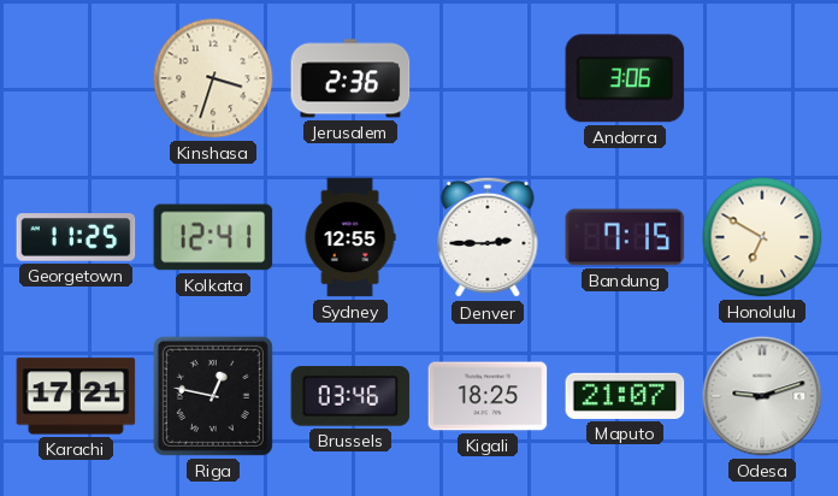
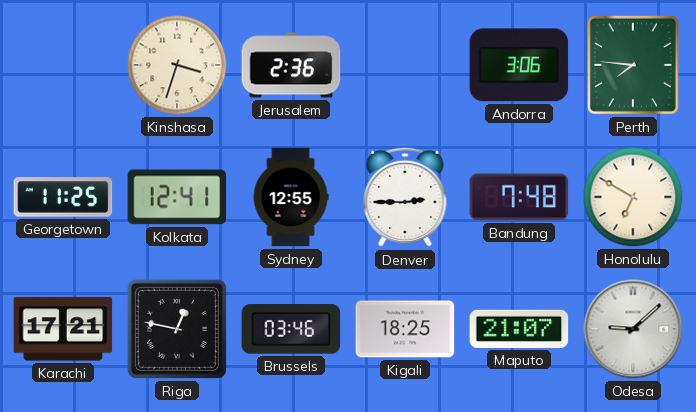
Perth: none -> 7:46 (633, 65)
Bandung: 7:15 -> 7:48 (519, 197)
Odesa: 9:12 -> 9:08 (633, 329)
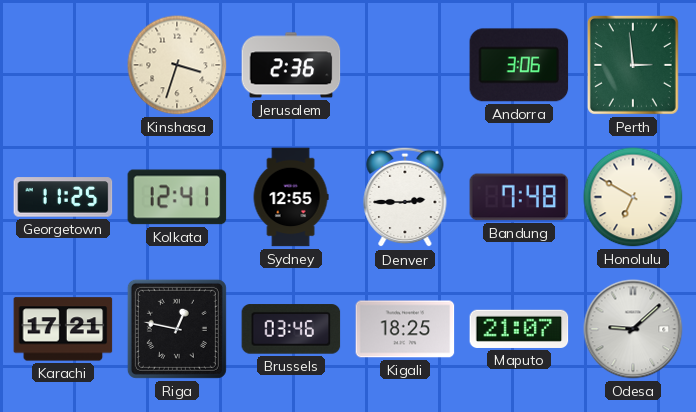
Perth: 7:46 -> 2:59 (633, 65)
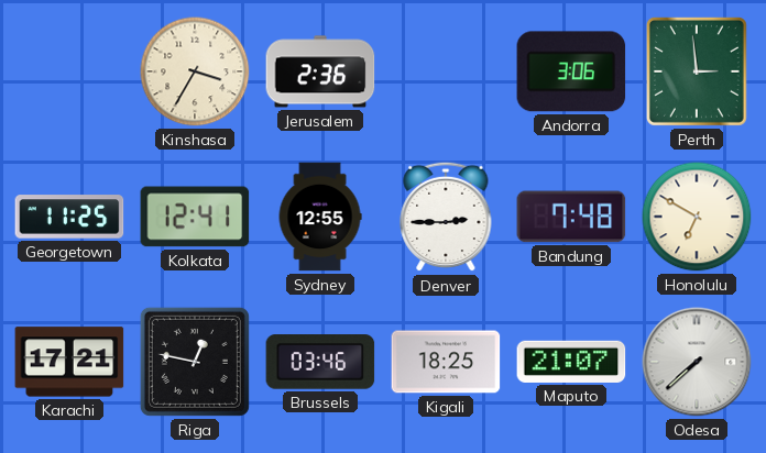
Kinshasa: 3:33 -> 3:35 (195, 71)
Odesa: 9:08 -> 7:38 (697, 362)
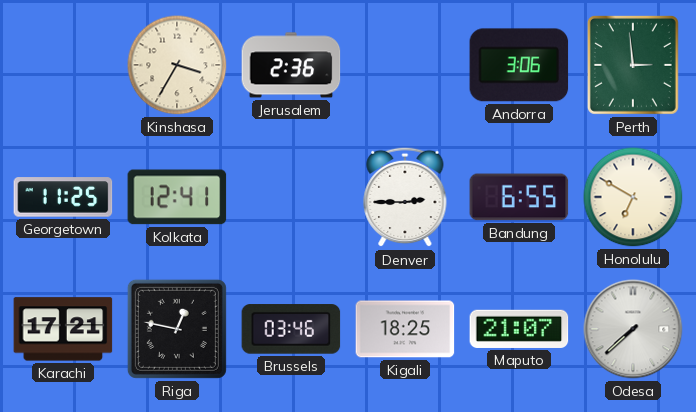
Sydney: 12:55 -> none (320, 217)
Bandung: 7:48 -> 6:55 (519, 197)
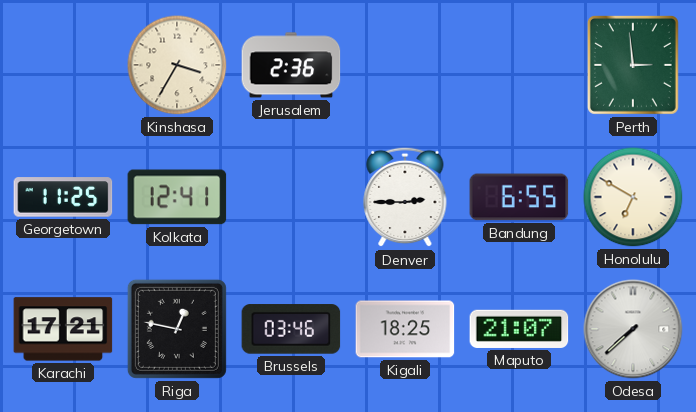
Andorra: 3:06 -> none (519, 65)
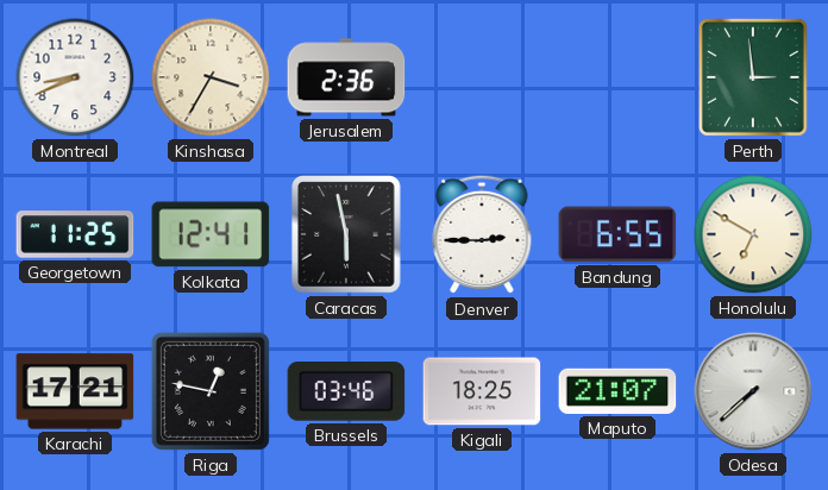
Montreal: none -> 8:41 (75, 77)
Caracas: none -> 5:58 (346, 234)
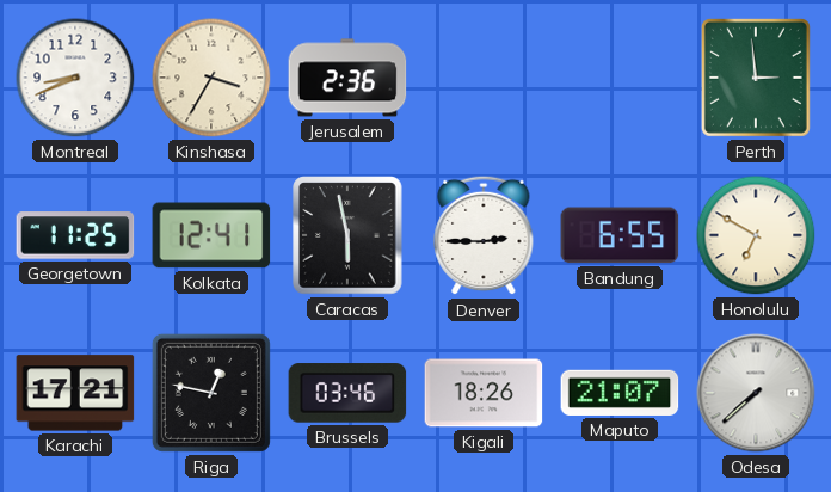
Kigali: 18:25 -> 18:26 (484, 393)
